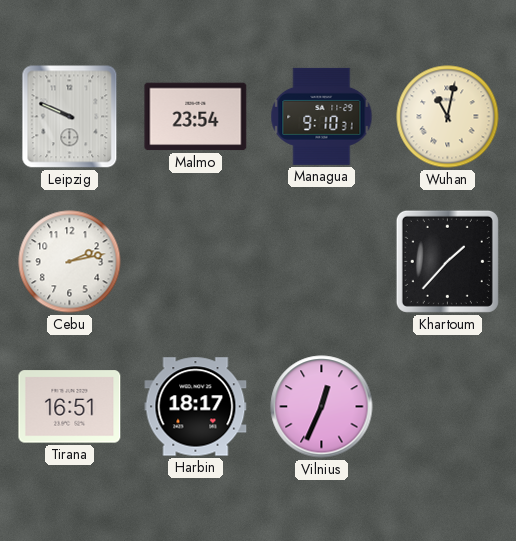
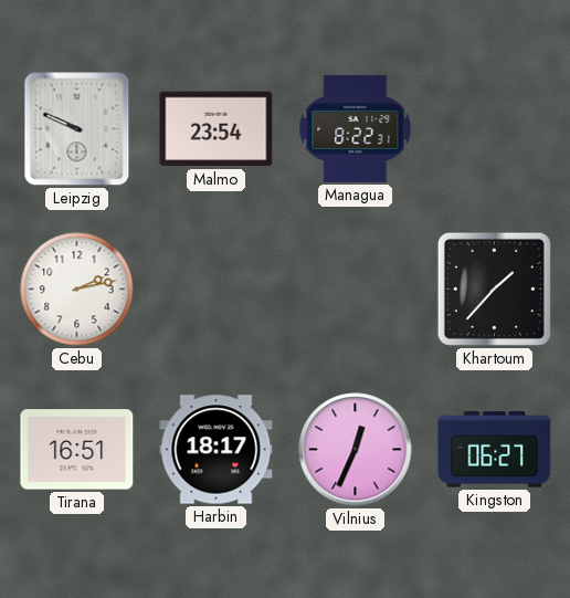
Managua: 9:10 -> 8:22 (356, 128)
Wuhan: 11:02 -> none (448, 117)
Kingston: none -> 06:27 (495, 450)
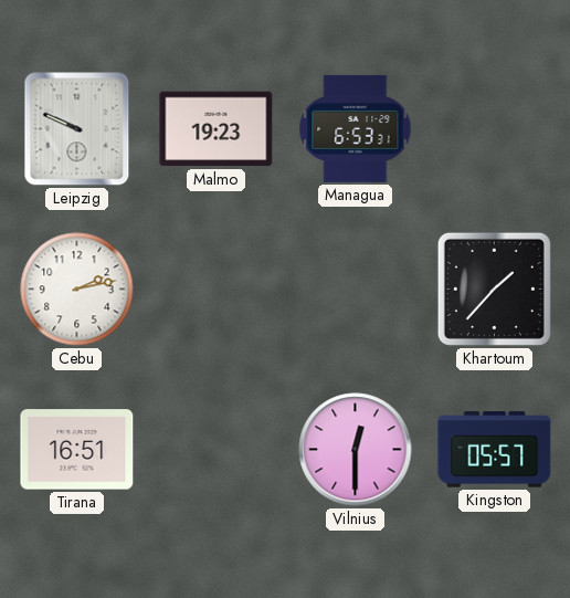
Malmo: 23:54 -> 19:23 (217, 129)
Managua: 8:22 -> 6:53 (356, 128)
Harbin: 18:17 -> none (217, 450)
Vilnius: 12:34 -> 12:30 (356, 450)
Kingston: 06:27 -> 05:57 (495, 450)
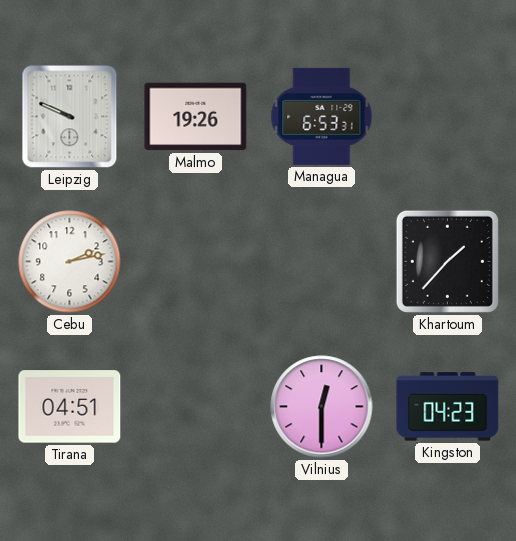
Malmo: 19:23 -> 19:26 (196, 117)
Tirana: 16:51 -> 04:51 (70, 407)
Kingston: 05:57 -> 04:23 (448, 407)
